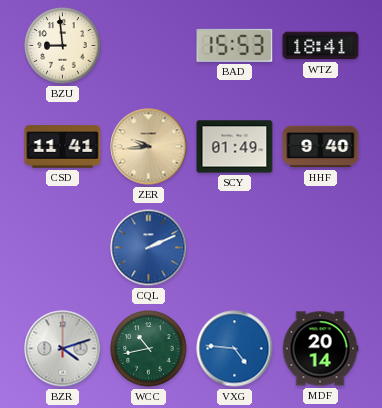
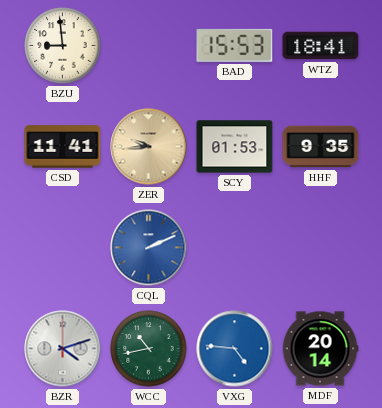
SCY: 01:49 -> 01:53 (235, 147)
HHF: 9:40 -> 9:35 (321, 147)
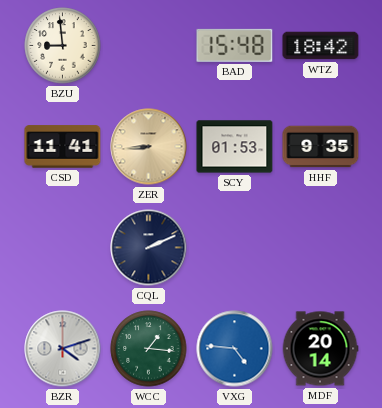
BAD: 15:53 -> 15:48 (235, 45)
WTZ: 18:41 -> 18:42 (321, 46)
ZER: 9:44 -> 8:44 (149, 147)
CQL dial: blue -> navy (149, 248)
WCC: 10:43 -> 1:16 (149, 349)
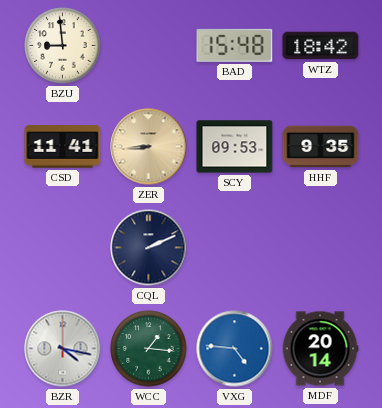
SCY: 01:53 -> 09:53 (235, 147)
BZR: 4:12 -> 4:17 (63, 349)
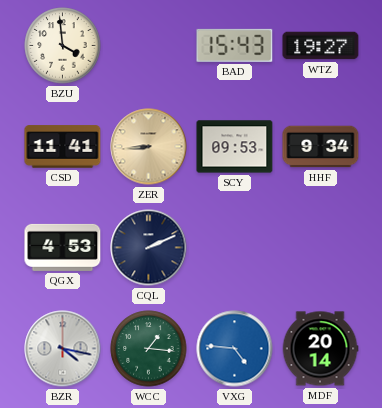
BZU: 8:59 -> 3:59 (63, 46)
BAD: 15:48 -> 15:43 (235, 45)
WTZ: 18:42 -> 19:27 (321, 46)
HHF: 9:35 -> 9:34 (321, 147)
QGX: none -> 4:53 (63, 247)
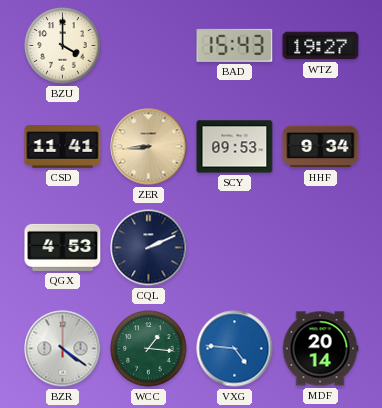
BZU: 3:59 -> 4:00 (63, 46)
BZR: 4:17 -> 4:21 (63, 349)
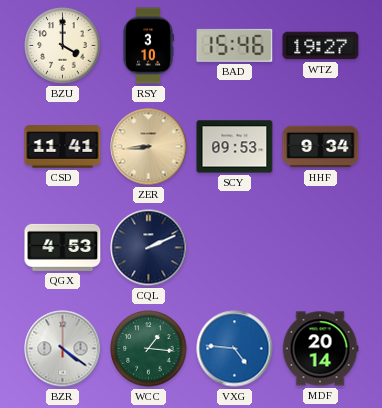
RSY: none -> 3:10 (148, 46)
BAD: 15:43 -> 15:46 (235, 45)
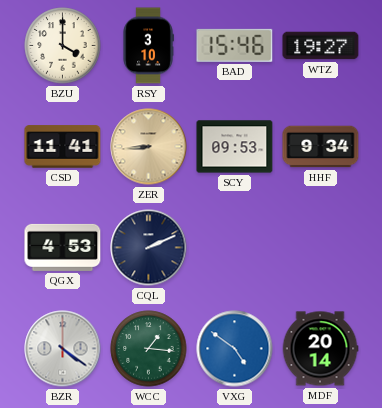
VXG: 4:46 -> 4:51 (235, 349)
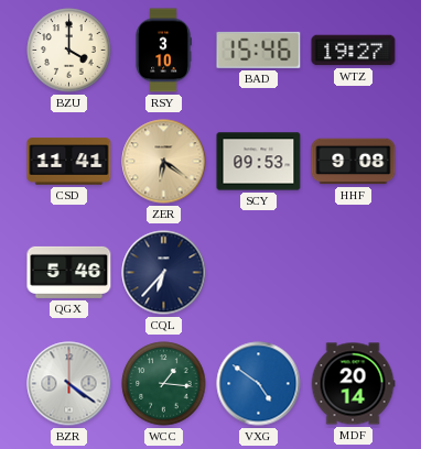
ZER: 8:44 -> 6:21 (164, 162)
HHF: 9:34 -> 9:08 (354, 162)
QGX: 4:53 -> 5:46 (69, 272)
CQL: 2:11 -> 6:37 (164, 273)
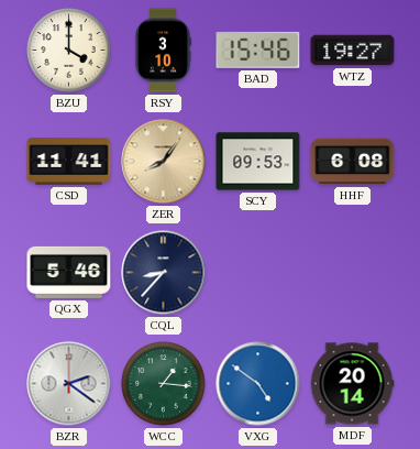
ZER: 6:21 -> 8:06 (164, 162)
HHF: 9:08 -> 6:08 (353, 162)
CQL: 6:37 -> 8:37 (164, 273)
BZR: 4:21 -> 2:21 (69, 384)
